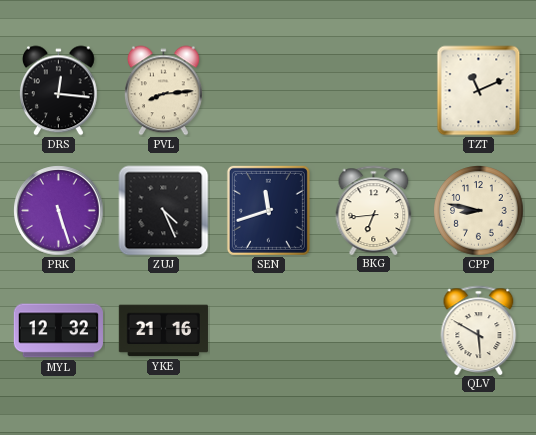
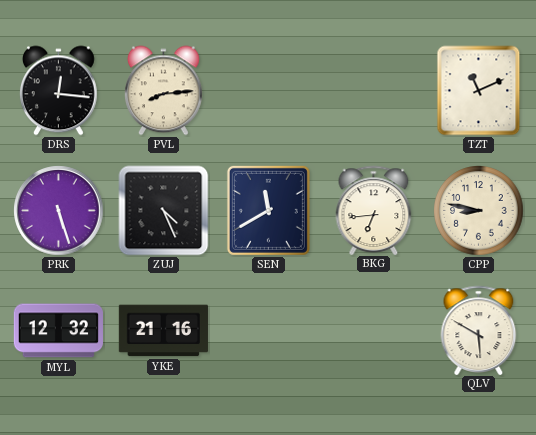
SEN: 11:42 -> 11:40 (268, 210)
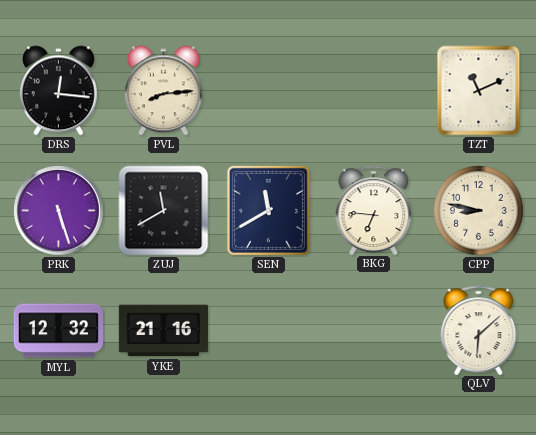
ZUJ: 4:26 -> 11:40 (164, 211)
BKG: 6:44 -> 6:46 (374, 210)
QLV: 5:50 -> 6:08 (479, 330)
